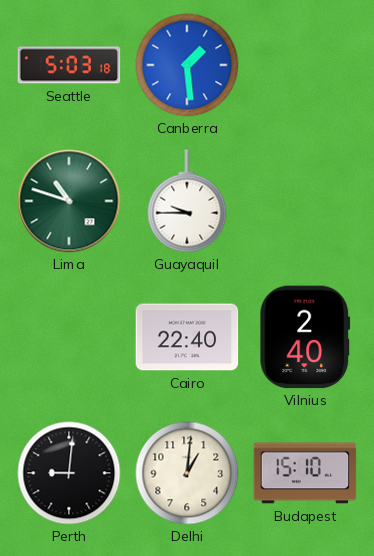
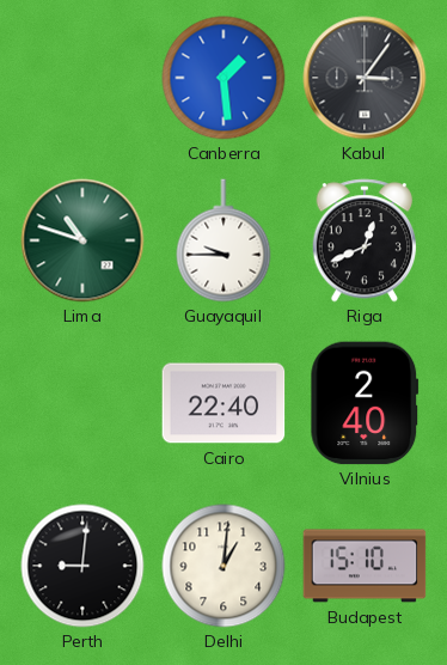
Seattle: 5:03 -> none (69, 65)
Kabul: none -> 3:06 (365, 78)
Riga: none -> 12:41 (365, 240)
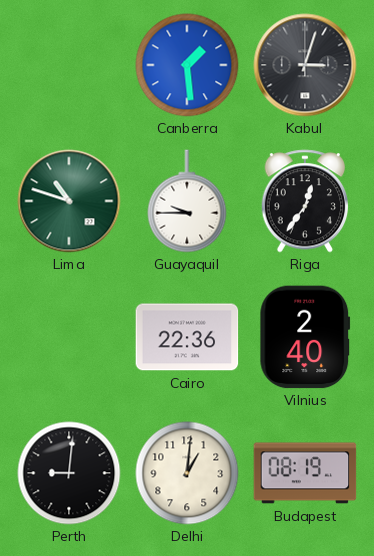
Kabul: 3:06 -> 3:03 (305, 65)
Riga: 12:41 -> 12:36 (305, 201)
Cairo: 22:40 -> 22:36 (187, 337)
Budapest: 15:10 -> 08:19 (305, 473)
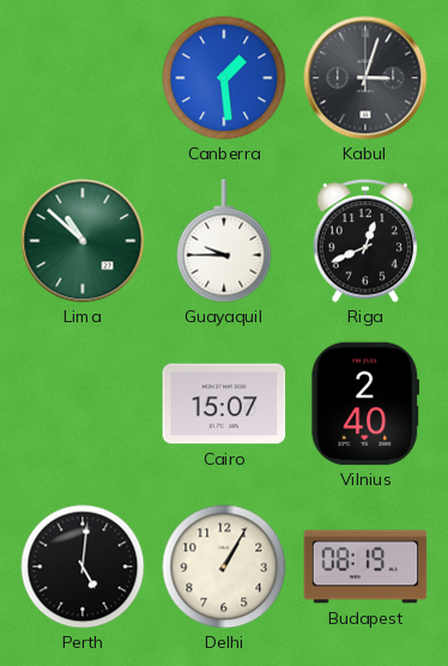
Lima: 10:48 -> 10:52 (83, 241)
Riga: 12:36 -> 12:41 (365, 241)
Cairo: 22:36 -> 15:07 (224, 404)
Perth: 9:01 -> 5:01 (83, 567)
Delhi: 1:01 -> 1:05 (224, 567)
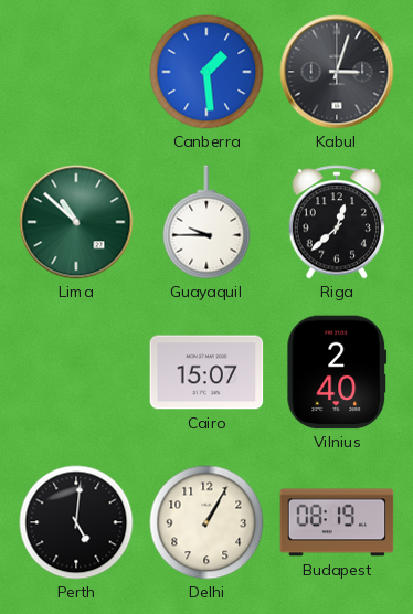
Riga: 12:41 -> 12:38 (337, 222)
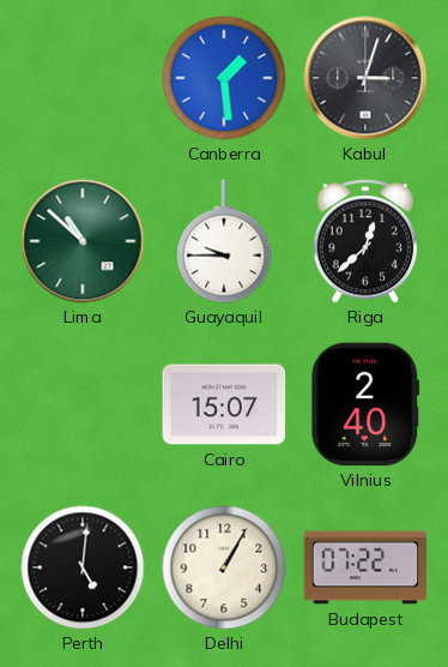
Budapest: 08:19 -> 07:22 (365, 567)
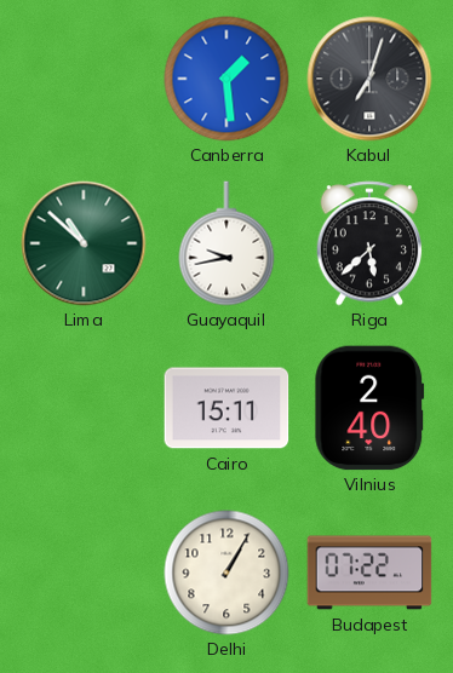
Kabul: 3:03 -> 7:03 (369, 79)
Guayaquil: 9:45 -> 9:43 (226, 243)
Riga: 12:38 -> 5:38 (369, 243)
Cairo: 15:07 -> 15:11 (226, 408)
Perth: 5:01 -> none (83, 567)
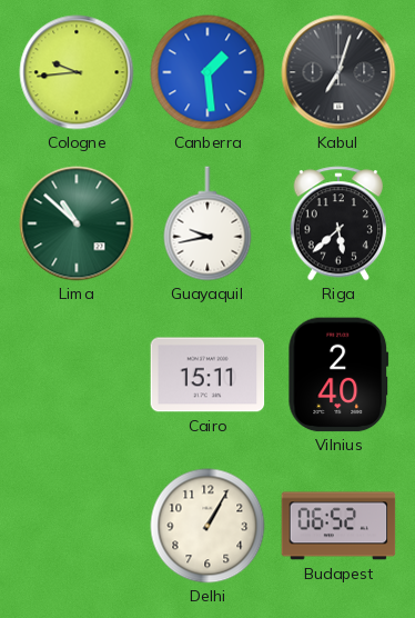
Cologne: none -> 9:44 (77, 72)
Budapest: 07:22 -> 06:52 (338, 526)
